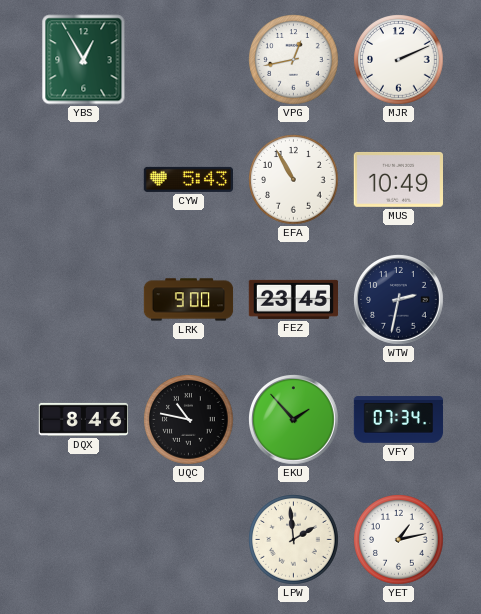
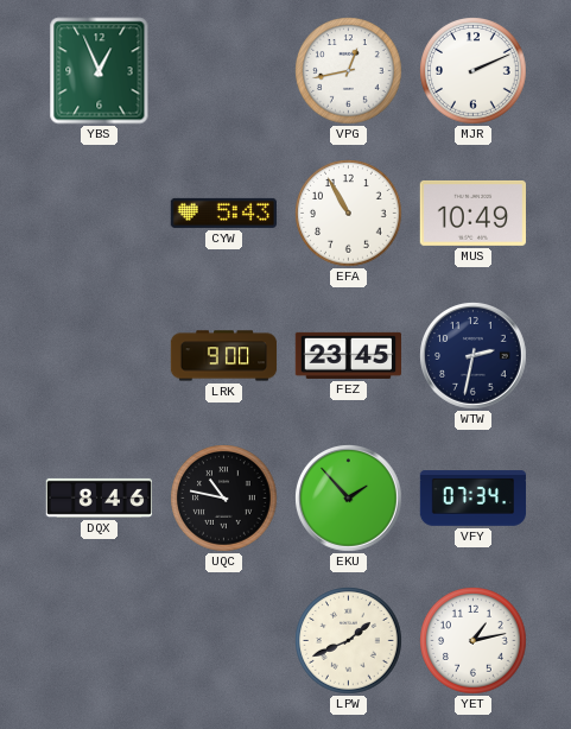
YBS: 12:55 -> 12:56 (100, 71)
LPW: 1:59 -> 1:41 (349, 641)
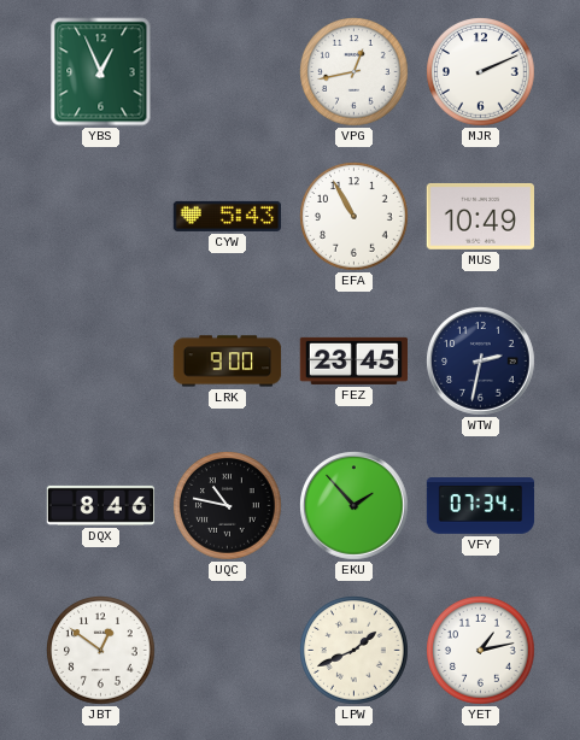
JBT: none -> 12:51 (101, 651)
